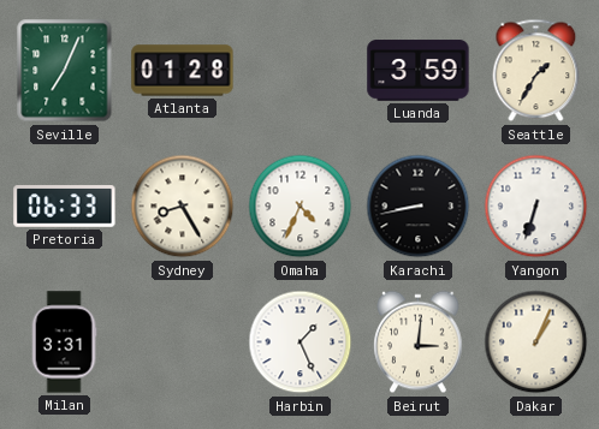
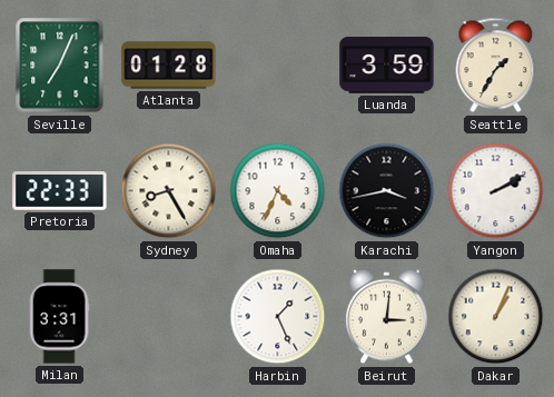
Pretoria: 06:33 -> 22:33 (60, 191)
Karachi: 8:43 -> 3:43 (387, 191)
Yangon: 6:33 -> 2:10 (496, 191)
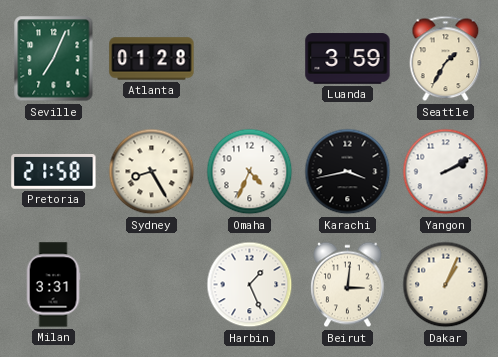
Pretoria: 22:33 -> 21:58 (54, 172)
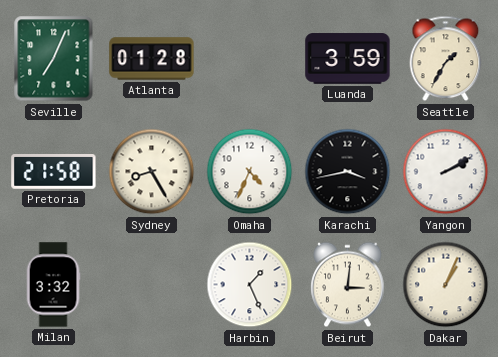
Milan: 3:31 -> 3:32 (53, 285)
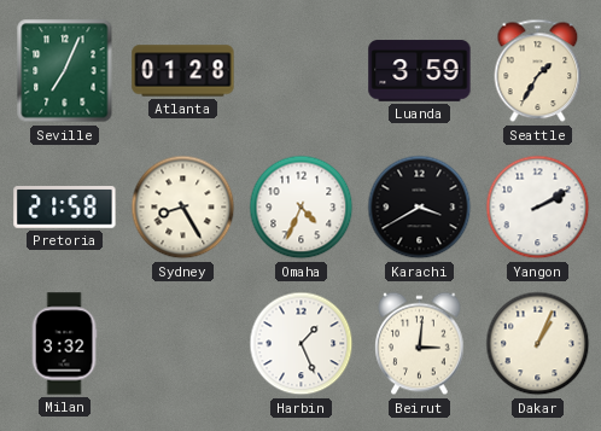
Karachi: 3:43 -> 3:40 (420, 208)
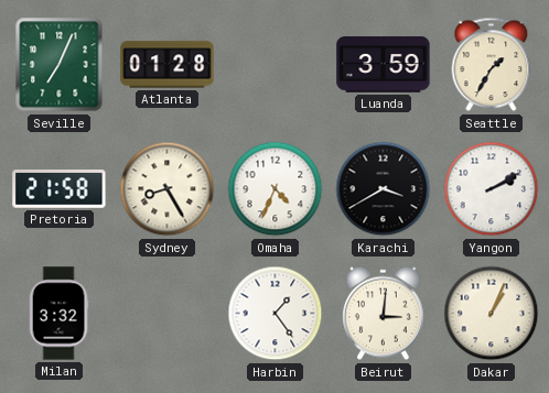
Harbin: 1:26 -> 1:24 (276, 314)
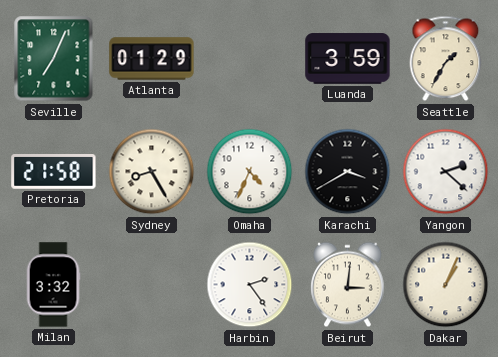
Atlanta: 01:28 -> 01:29 (152, 59)
Yangon: 2:10 -> 2:22 (446, 172)
Harbin: 1:24 -> 2:24 (250, 285)
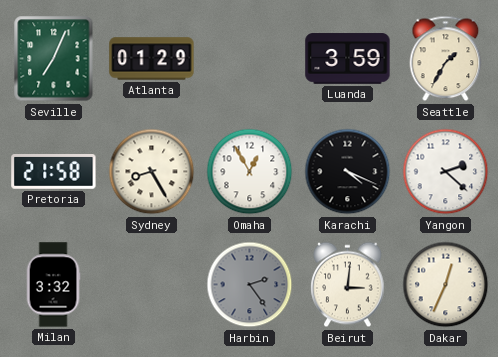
Omaha: 4:34 -> 12:55 (250, 172)
Karachi: 3:40 -> 4:19 (348, 172)
Harbin dial: white -> grey (250, 285)
Dakar: 1:04 -> 12:34 (446, 285)
